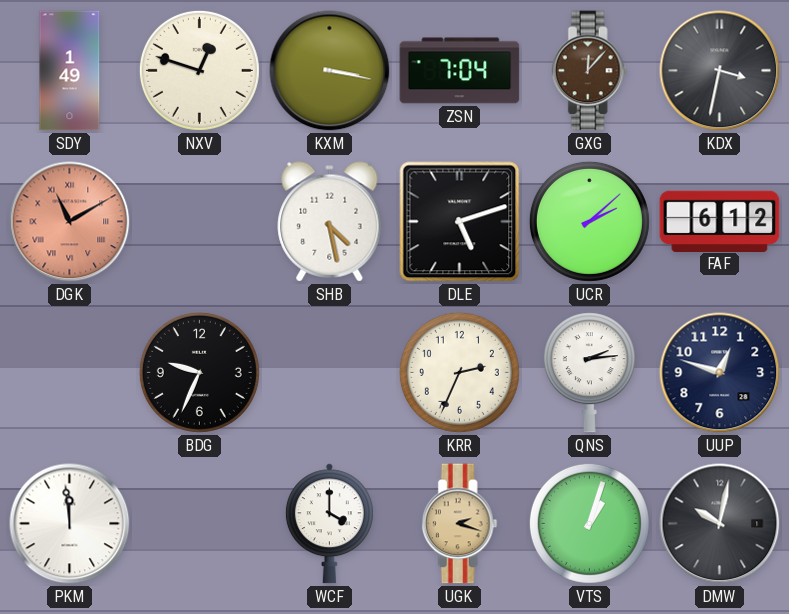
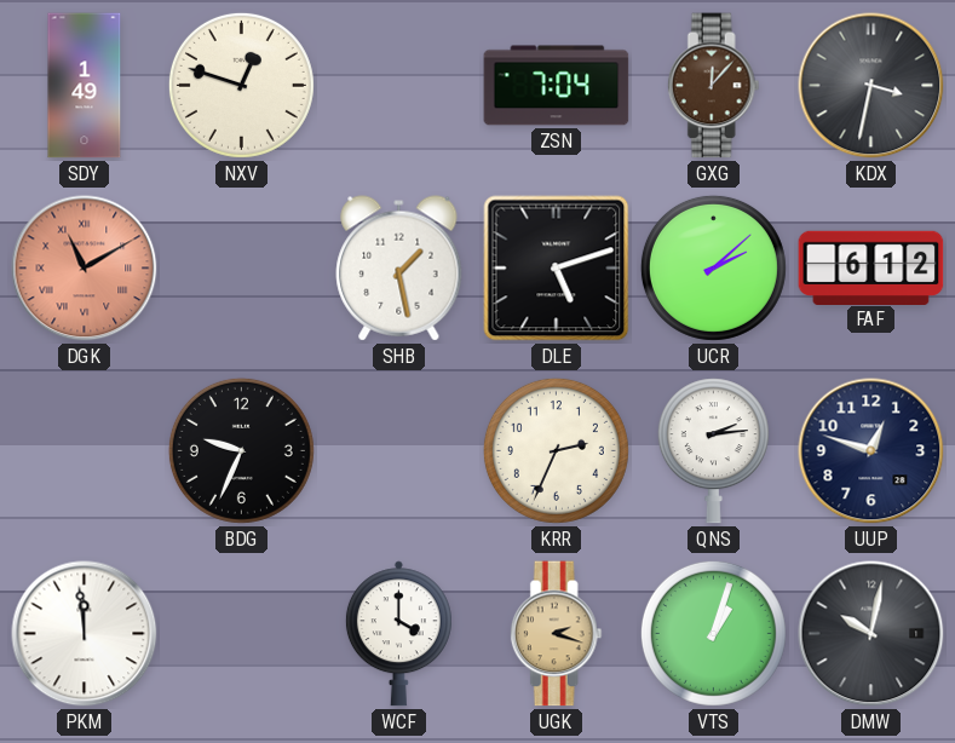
KXM: 3:17 -> none (330, 71)
SHB: 4:28 -> 1:28 (399, 269)
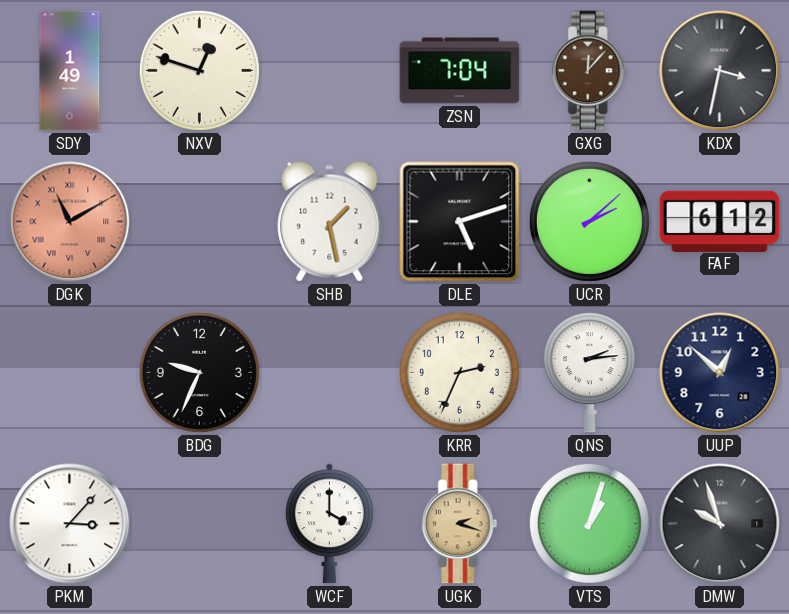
UUP: 12:48 -> 12:52 (720, 373)
PKM: 11:59 -> 3:07 (70, 524)
DMW: 10:02 -> 9:57 (720, 524)
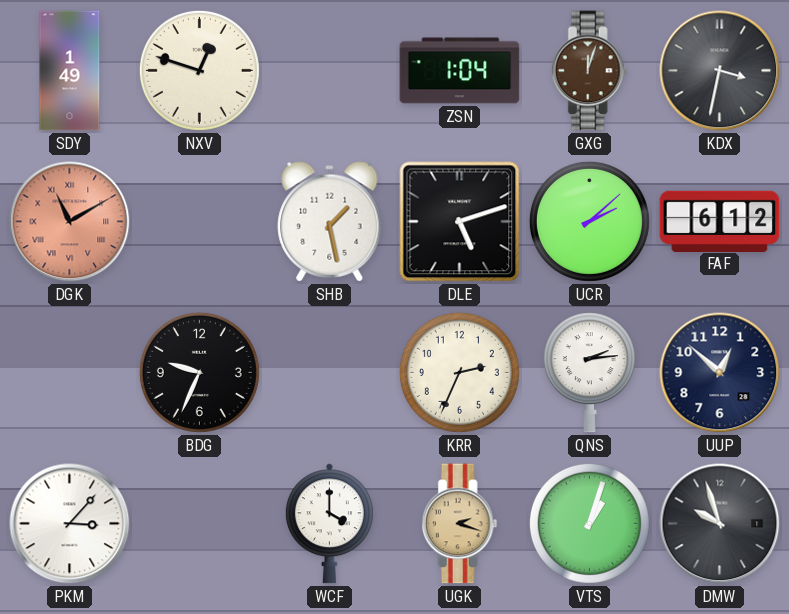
ZSN: 7:04 -> 1:04 (460, 71)
GXG: 12:07 -> 12:03 (589, 71)
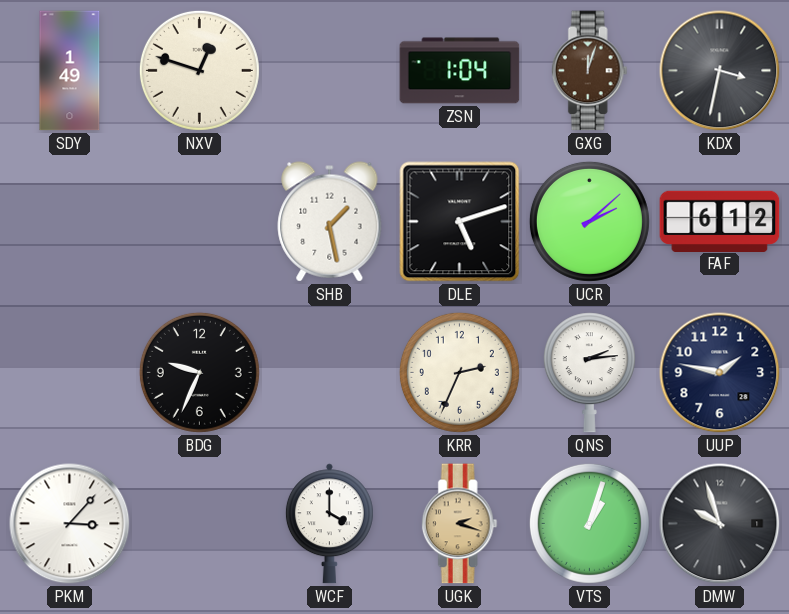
DGK: 11:10 -> none (70, 222)
UUP: 12:52 -> 1:47 (720, 373)
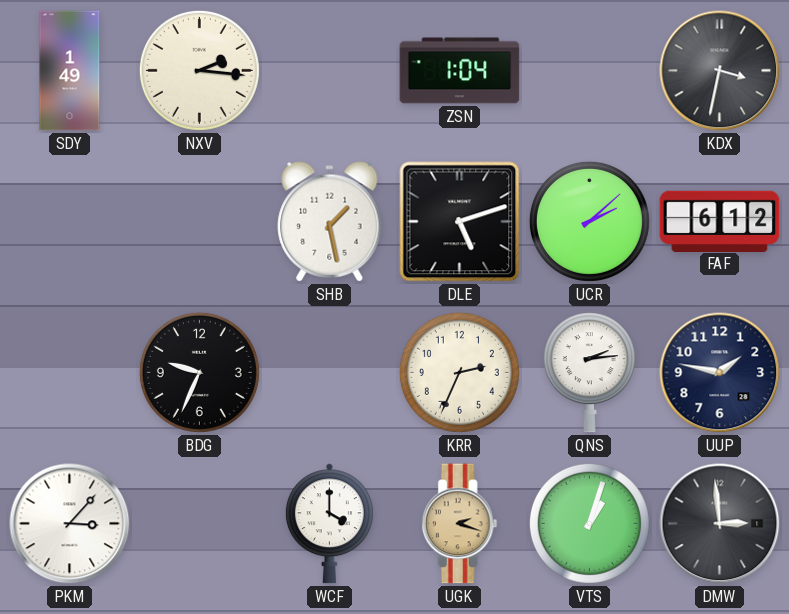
NXV: 12:48 -> 2:16 (199, 70)
GXG: 12:03 -> none (589, 71)
DMW: 9:57 -> 2:59 (720, 524)
